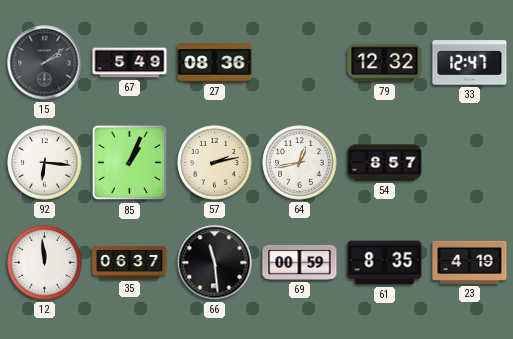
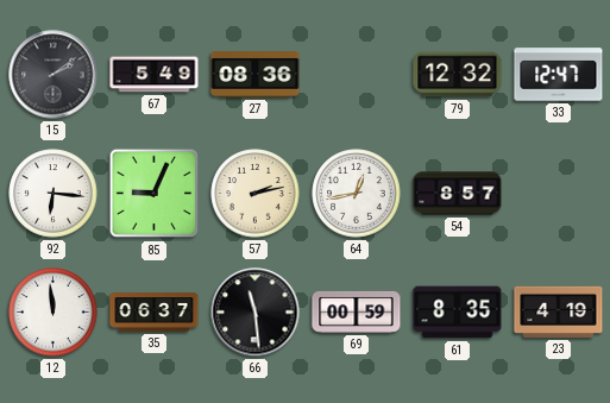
85: 1:04 -> 9:04 (155, 194)
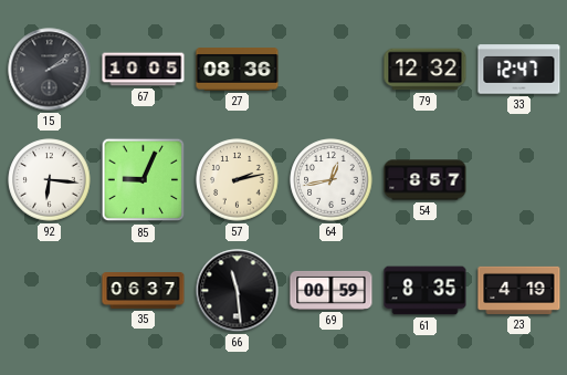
67: 5:49 -> 10:05 (144, 70)
12: 11:59 -> none (54, 313)
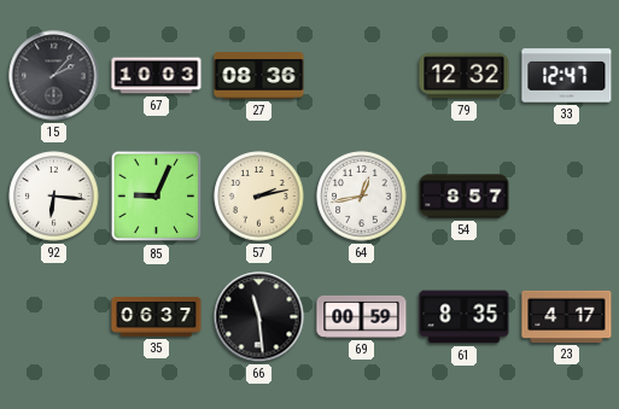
15: 2:09 -> 2:07 (54, 76)
67: 10:05 -> 10:03 (157, 76)
23: 4:19 -> 4:17 (567, 316)
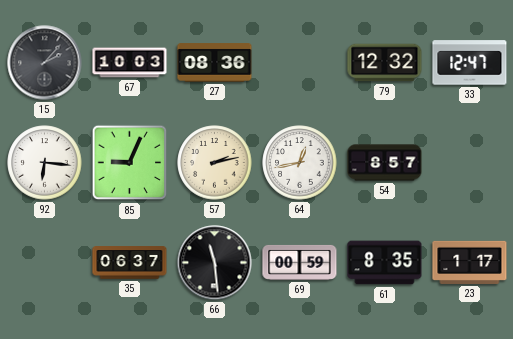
23: 4:17 -> 1:17 (470, 262)
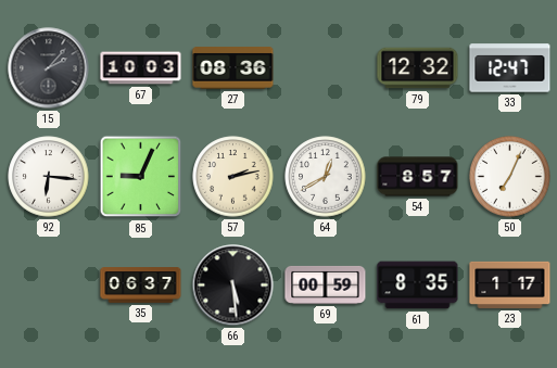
64: 12:43 -> 12:40 (326, 177)
50: none -> 7:04 (510, 177)
66: 11:29 -> 5:29 (233, 285)
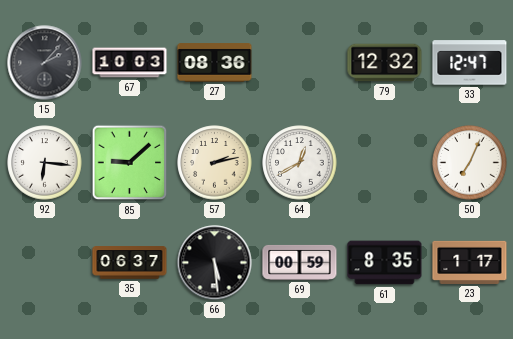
85: 9:04 -> 9:08 (130, 163)
54: 8:57 -> none (418, 177)
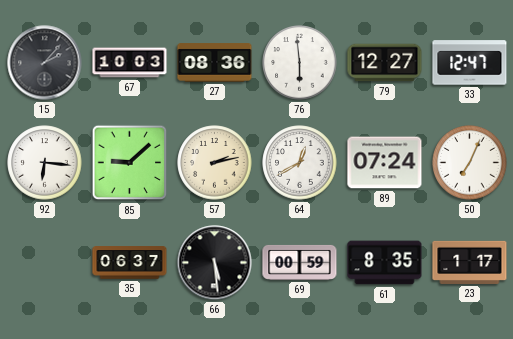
76: none -> 5:59 (300, 63)
79: 12:32 -> 12:27 (385, 63)
89: none -> 07:24 (385, 163)
